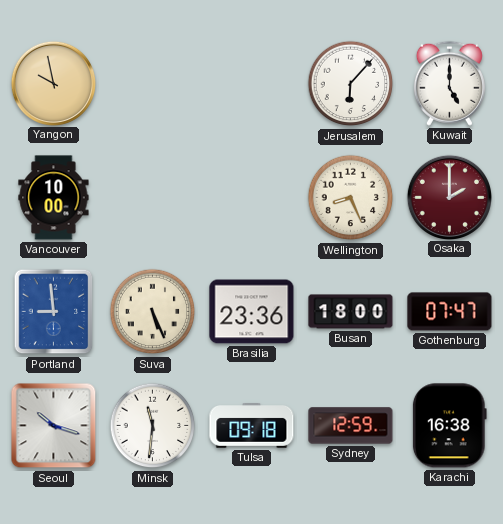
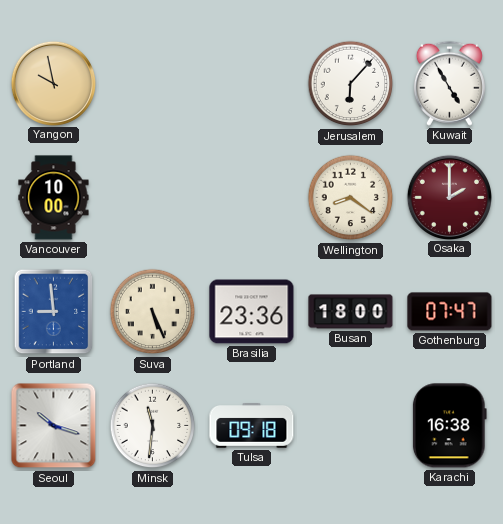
Kuwait: 5:00 -> 4:55 (449, 83)
Wellington: 8:26 -> 8:21 (351, 198)
Sydney: 12:59 -> none (351, 426)
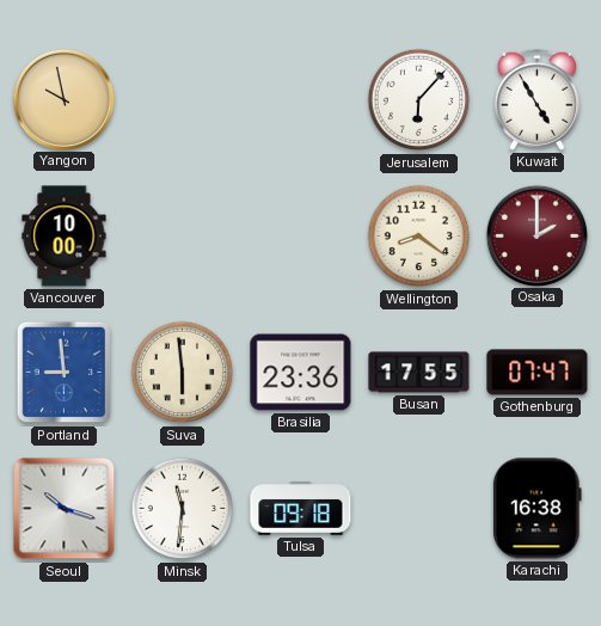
Suva: 5:26 -> 5:59 (183, 373)
Busan: 18:00 -> 17:55 (419, 373)
